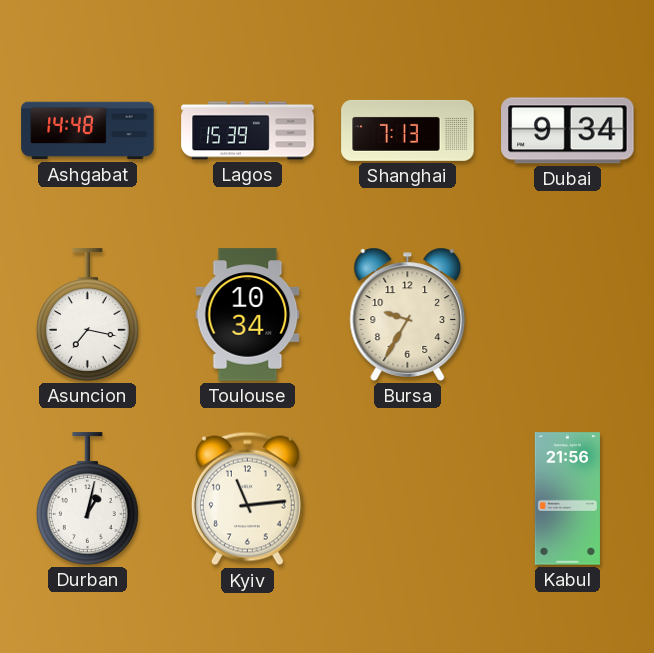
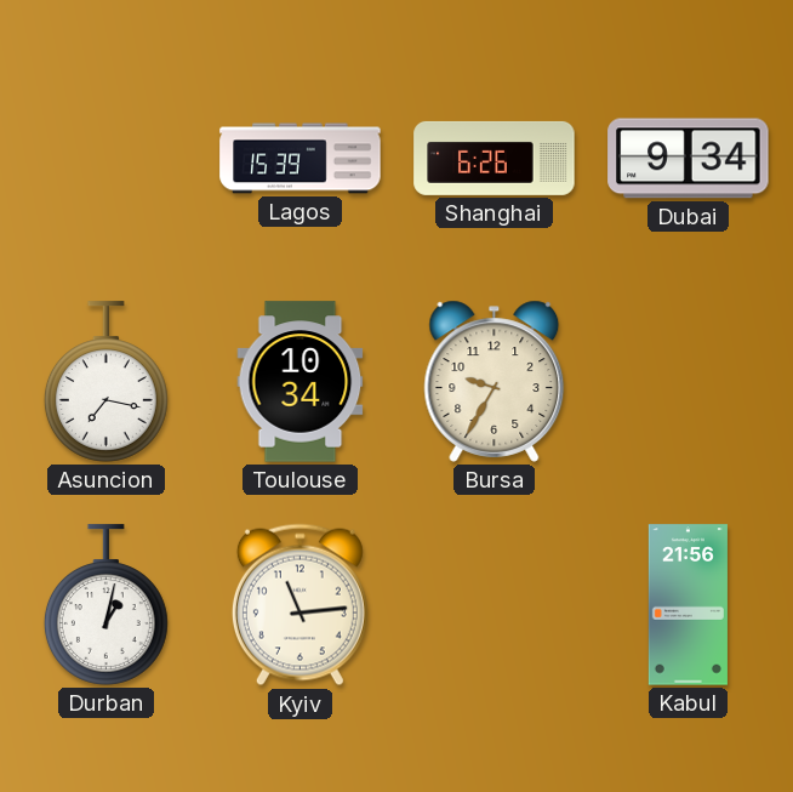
Ashgabat: 14:48 -> none (88, 131)
Shanghai: 7:13 -> 6:26 (495, 158)
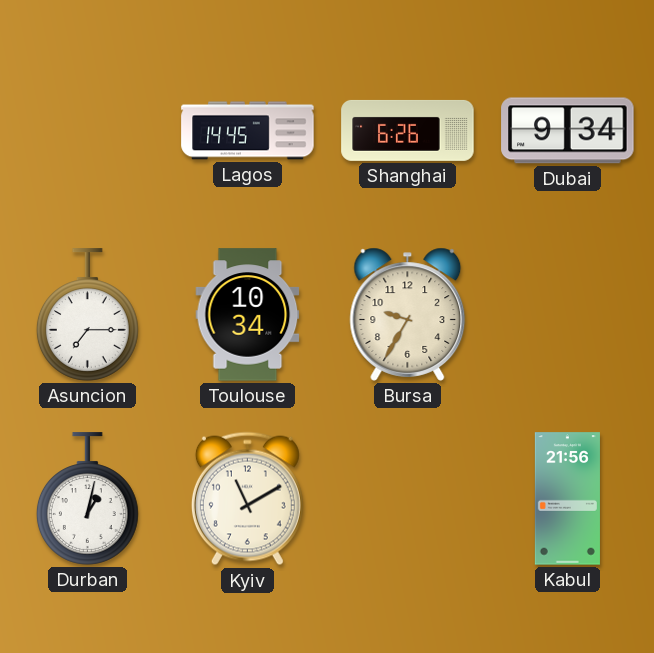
Lagos: 15:39 -> 14:45 (248, 131)
Asuncion: 7:17 -> 7:15 (87, 315)
Kyiv: 11:14 -> 11:10 (247, 499)
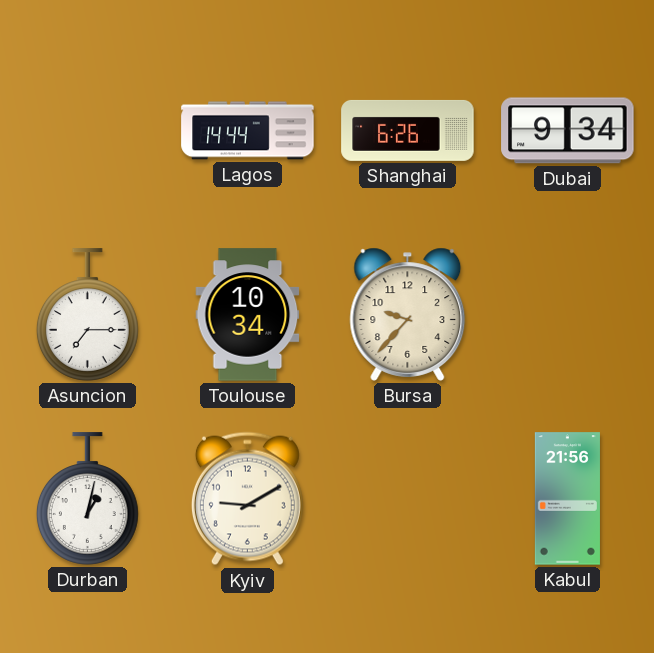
Lagos: 14:45 -> 14:44 (248, 131)
Bursa: 9:35 -> 9:37 (408, 314)
Kyiv: 11:10 -> 9:10 (247, 499)
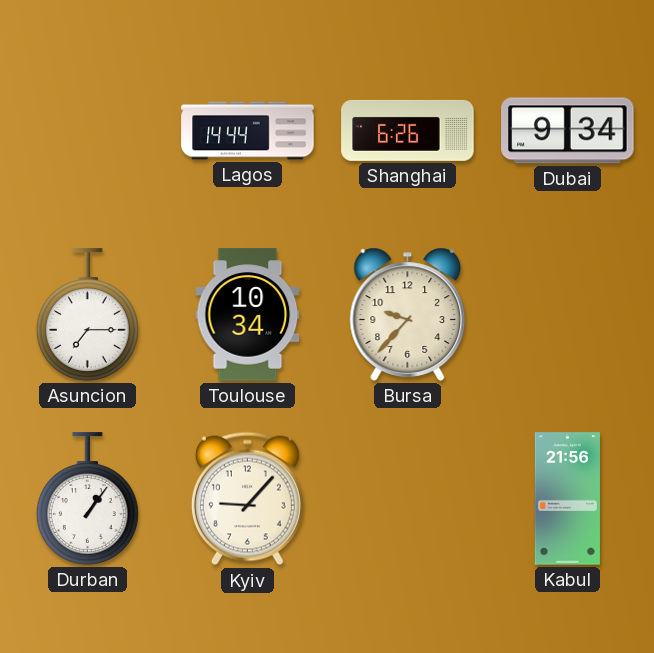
Durban: 1:02 -> 1:06 (87, 499)
Kyiv: 9:10 -> 9:07 (247, 499)
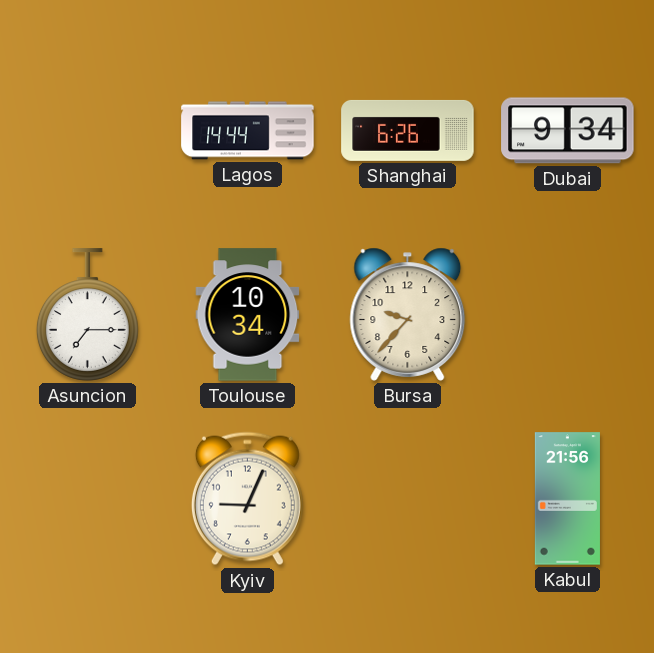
Durban: 1:06 -> none (87, 499)
Kyiv: 9:07 -> 9:04 (247, 499)
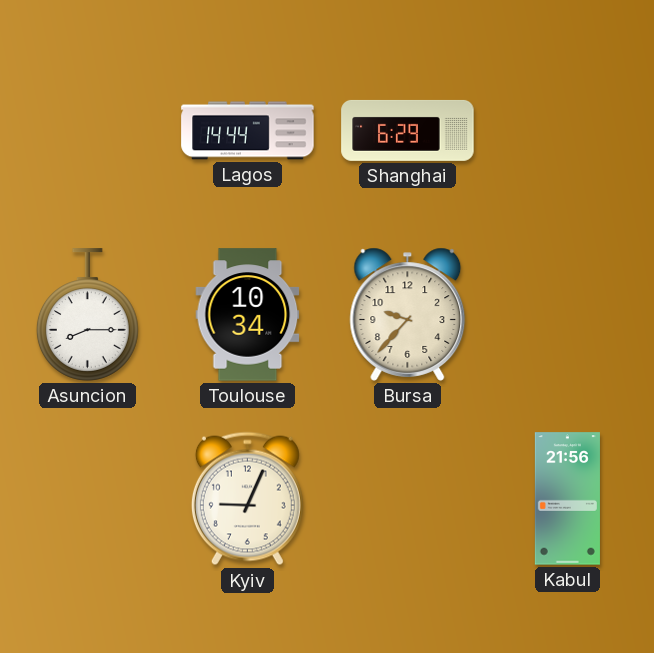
Shanghai: 6:26 -> 6:29 (408, 130)
Dubai: 9:34 -> none (568, 131)
Asuncion: 7:15 -> 8:15 (87, 315)
